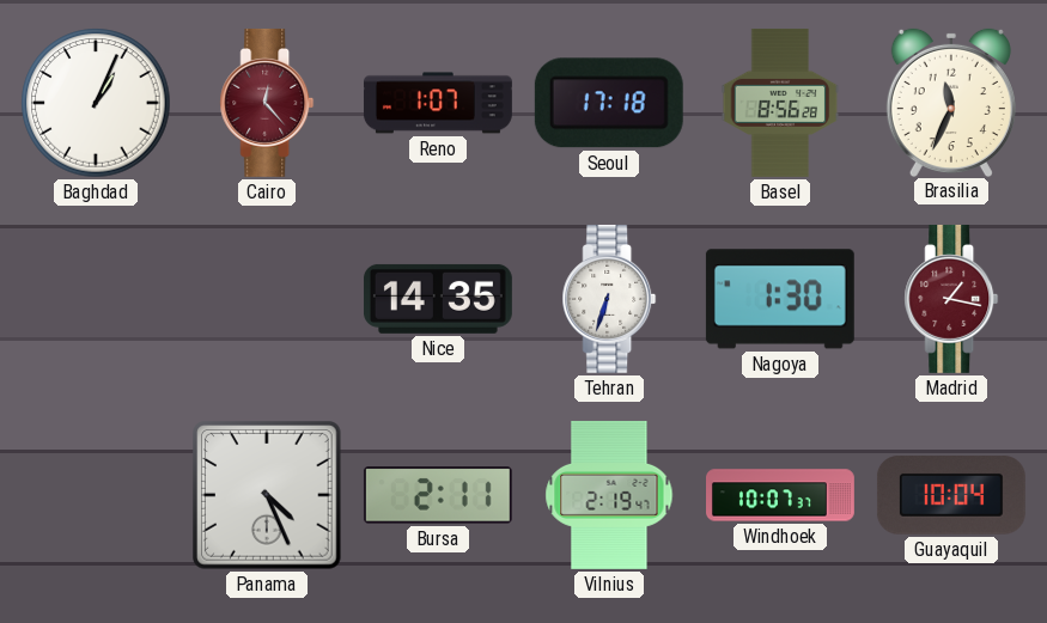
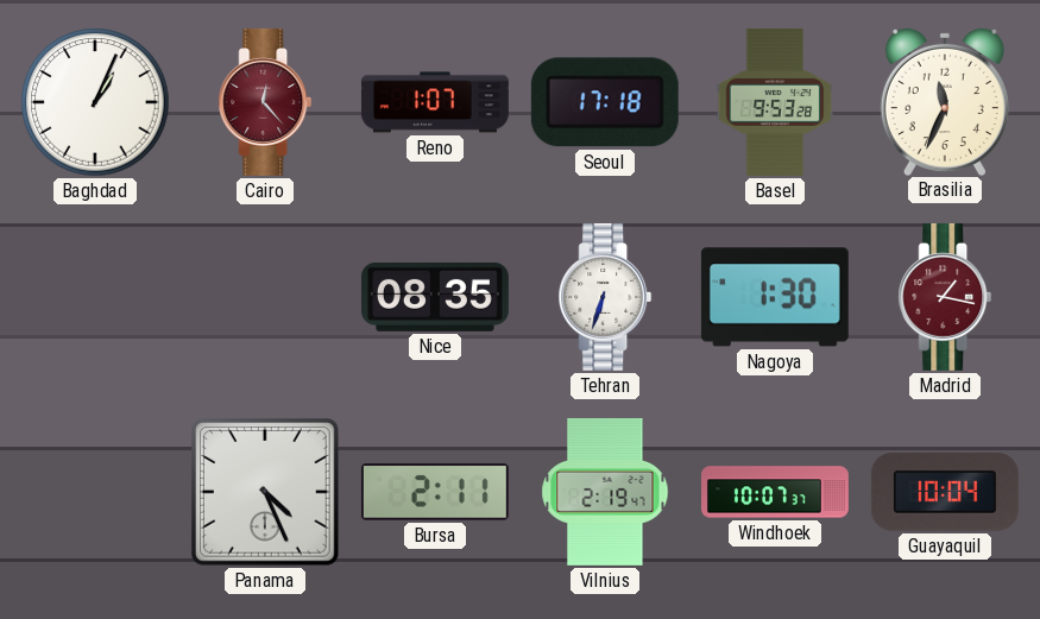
Basel: 8:56 -> 9:53 (775, 102)
Nice: 14:35 -> 08:35 (435, 297)
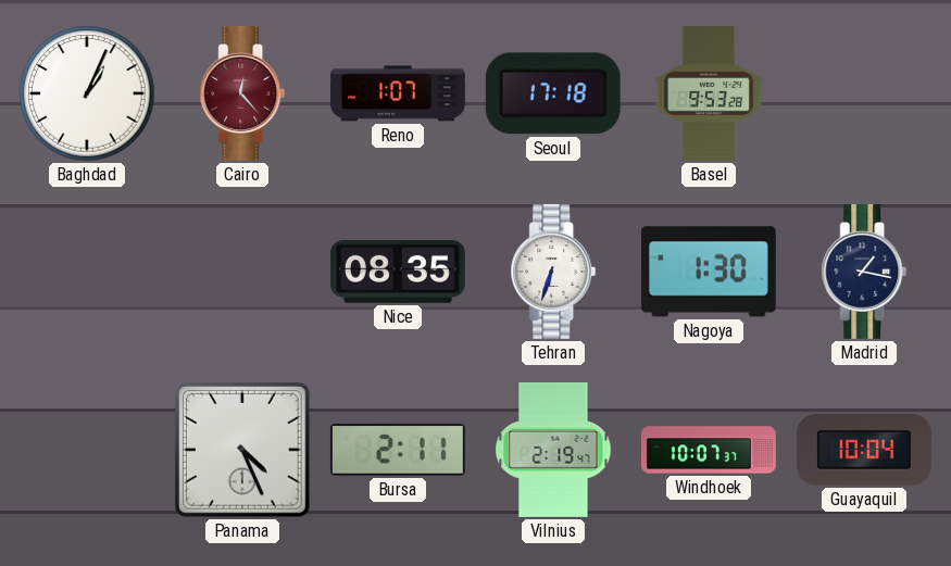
Brasilia: 11:34 -> none (945, 101)
Madrid dial: burgundy -> navy (864, 272)
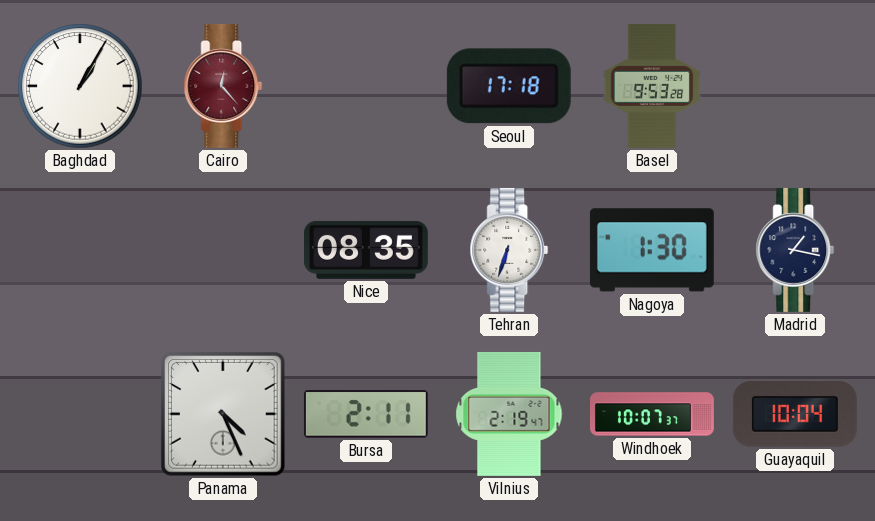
Baghdad: 1:04 -> 1:05 (80, 86)
Reno: 1:07 -> none (398, 93)
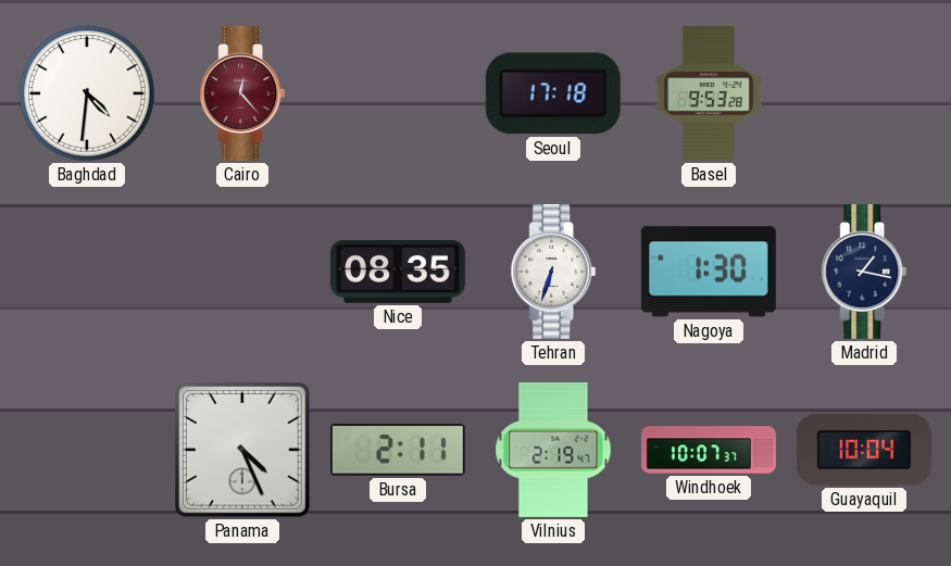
Baghdad: 1:05 -> 4:31 (87, 93)
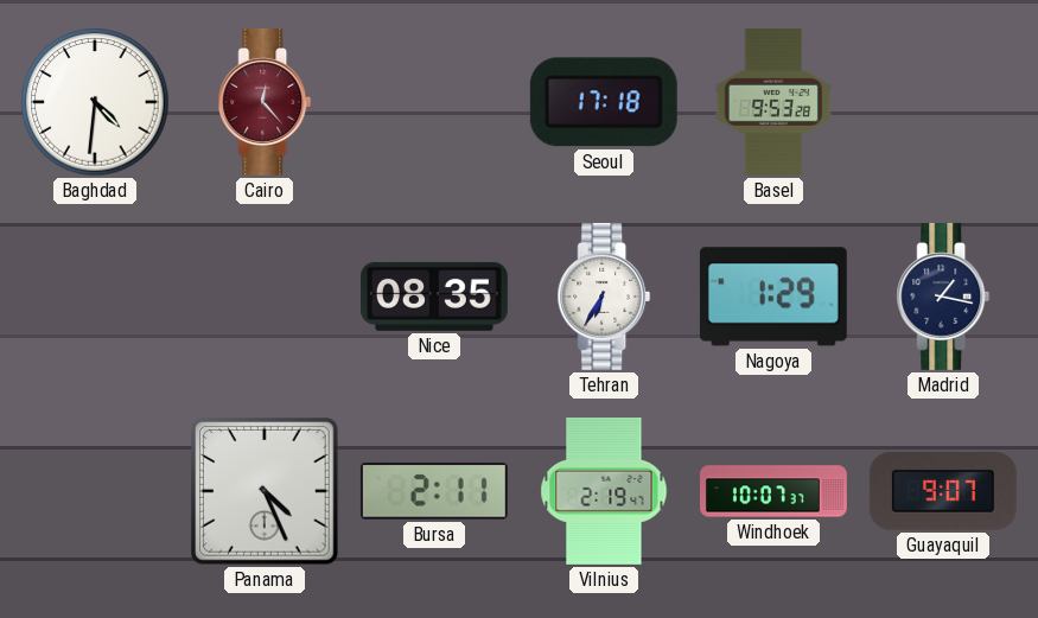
Tehran: 6:33 -> 6:35 (604, 297)
Nagoya: 1:30 -> 1:29 (773, 297)
Guayaquil: 10:04 -> 9:07 (943, 491)
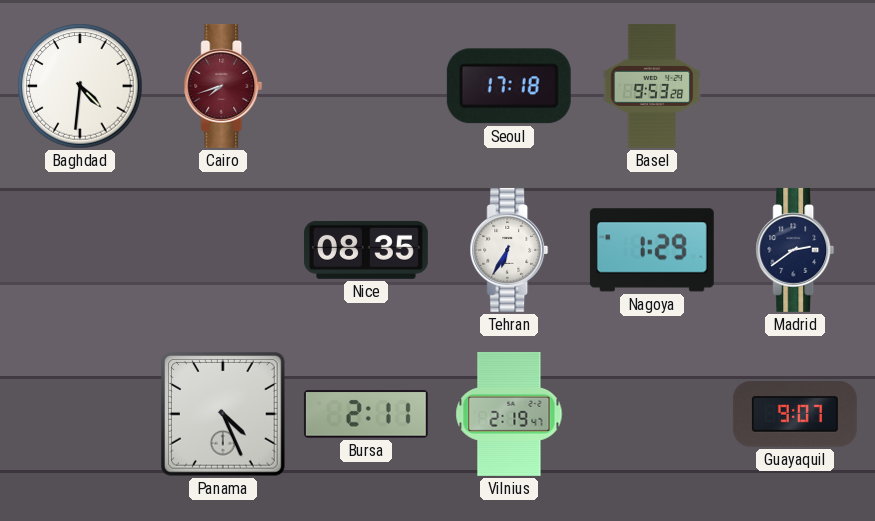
Cairo: 12:23 -> 7:42 (223, 86)
Madrid: 1:17 -> 2:39 (795, 250)
Windhoek: 10:07 -> none (775, 491)
